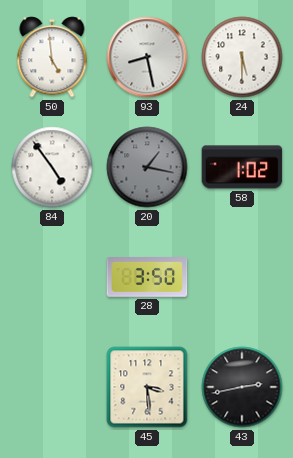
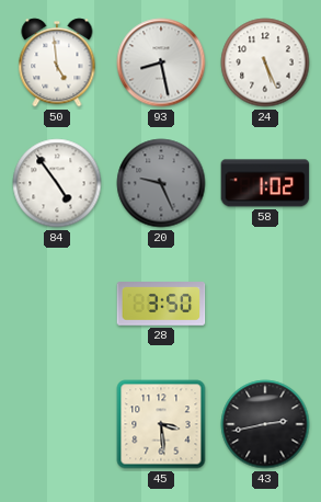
24: 5:30 -> 5:26 (265, 62)
20: 1:17 -> 9:26 (161, 183)
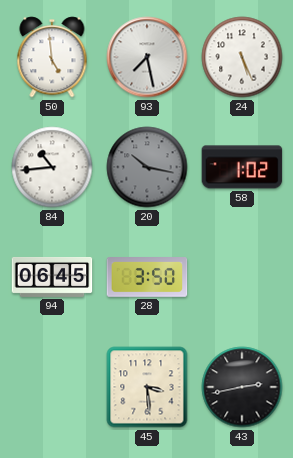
93: 8:28 -> 7:28 (147, 57)
84: 4:54 -> 10:44 (52, 167)
20: 9:26 -> 10:17 (147, 167)
94: none -> 06:45 (52, 277)
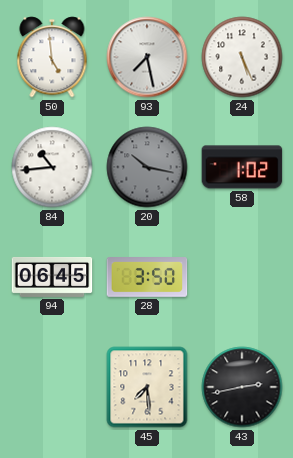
45: 3:29 -> 7:29 (147, 387)
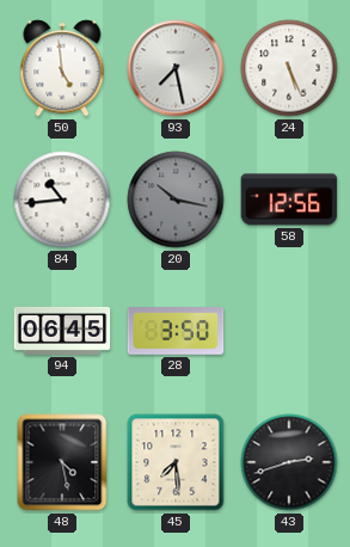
58: 1:02 -> 12:56 (289, 199)
48: none -> 4:28 (62, 462)
43: 2:43 -> 2:42 (289, 462)
